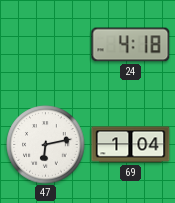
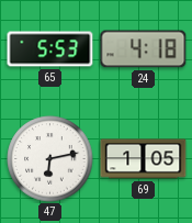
65: none -> 5:53 (50, 49)
69: 1:04 -> 1:05 (144, 159)
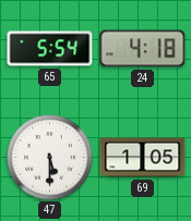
65: 5:53 -> 5:54 (50, 49)
47: 6:13 -> 5:30 (50, 158)
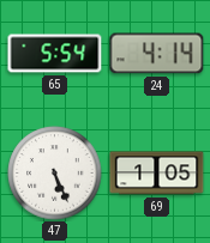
24: 4:18 -> 4:14 (157, 54)
47: 5:30 -> 5:26 (55, 174)
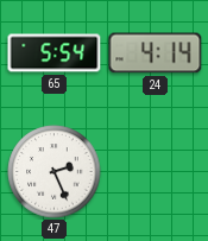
47: 5:26 -> 2:26 (55, 172)
69: 1:05 -> none (157, 174)
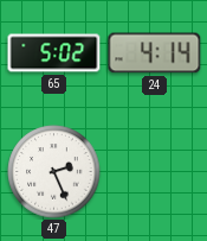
65: 5:54 -> 5:02 (54, 53)
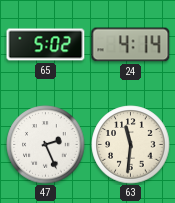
63: none -> 11:31 (131, 145)
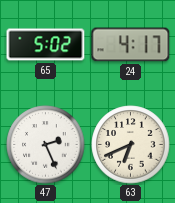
24: 4:14 -> 4:17 (131, 45)
63: 11:31 -> 6:41 (131, 145)
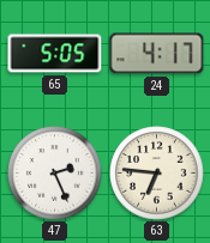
65: 5:02 -> 5:05 (55, 54)
63: 6:41 -> 6:46 (157, 174)
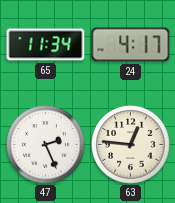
65: 5:05 -> 11:34 (46, 45)
63: 6:46 -> 12:46 (131, 145)
